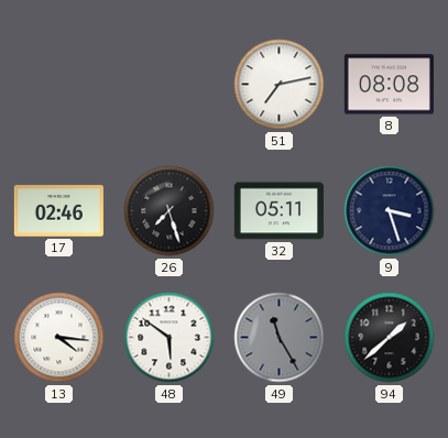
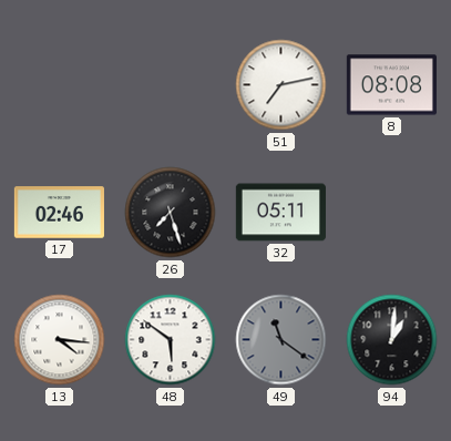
9: 3:27 -> none (390, 211)
49: 11:25 -> 11:21 (281, 340)
94: 1:38 -> 1:01 (392, 340)
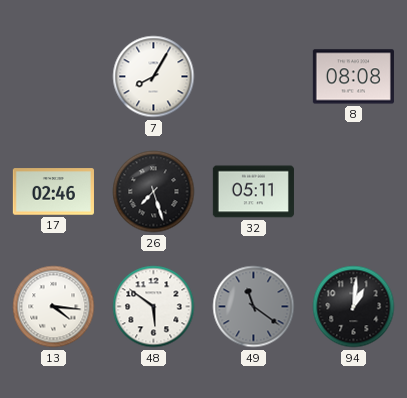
7: none -> 8:05 (154, 77)
51: 7:13 -> none (281, 85)
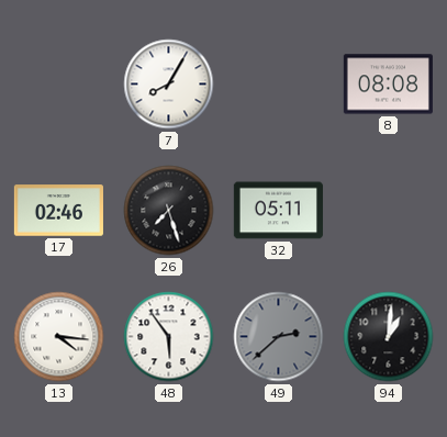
48: 5:51 -> 5:54 (169, 337)
49: 11:21 -> 2:38 (279, 337)
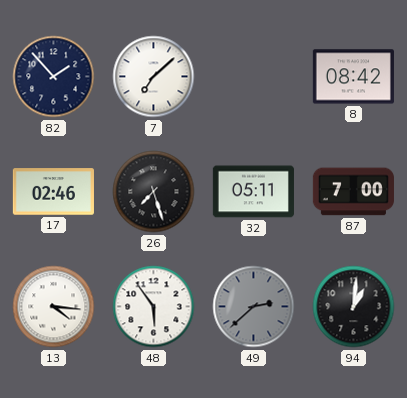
82: none -> 1:53 (54, 77)
7: 8:05 -> 7:08 (154, 77)
8: 08:08 -> 08:42 (353, 77)
87: none -> 7:00 (353, 192)
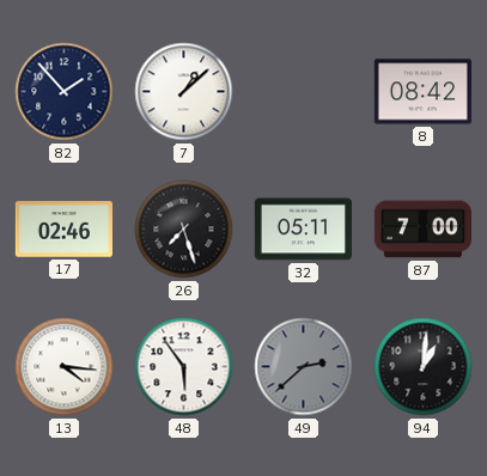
7: 7:08 -> 1:08 (184, 92)
